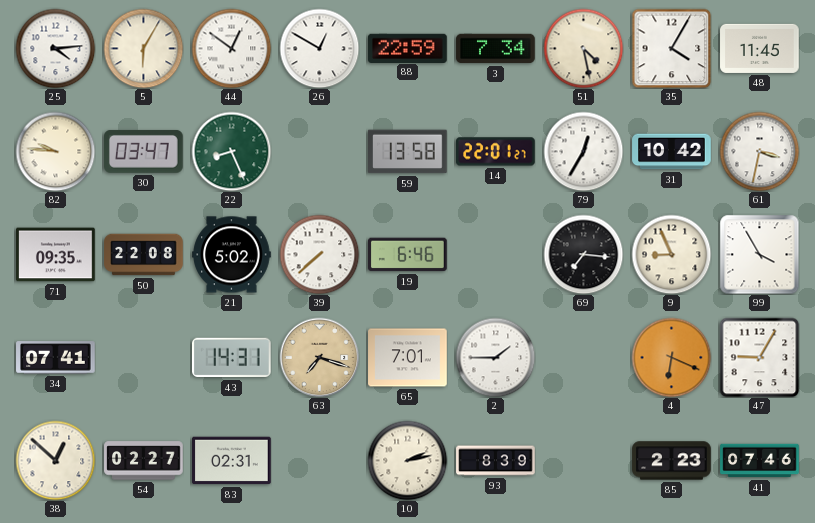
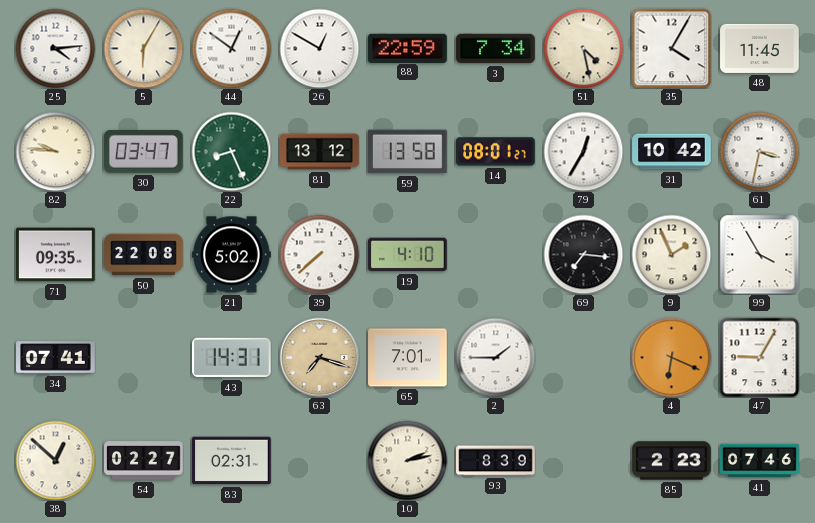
81: none -> 13:12 (320, 152)
14: 22:01 -> 08:01 (496, 152)
19: 6:46 -> 4:10 (408, 255)
9: 8:56 -> 1:56 (671, 254)
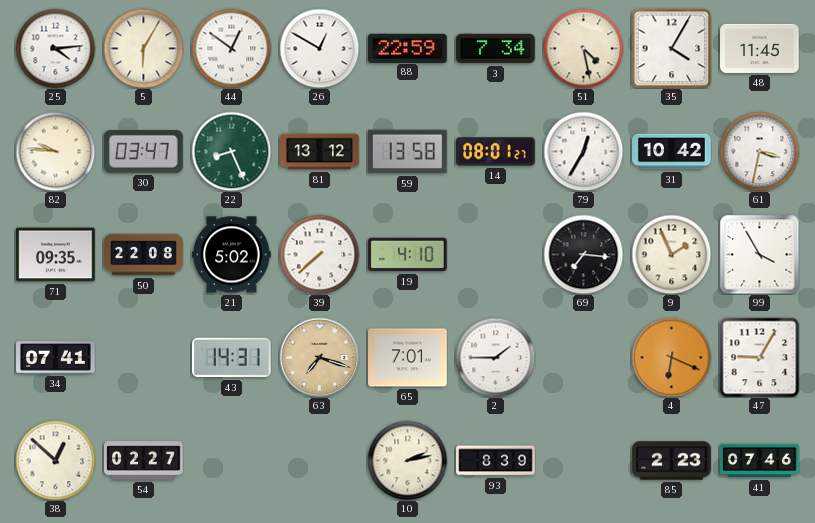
83: 02:31 -> none (232, 461)
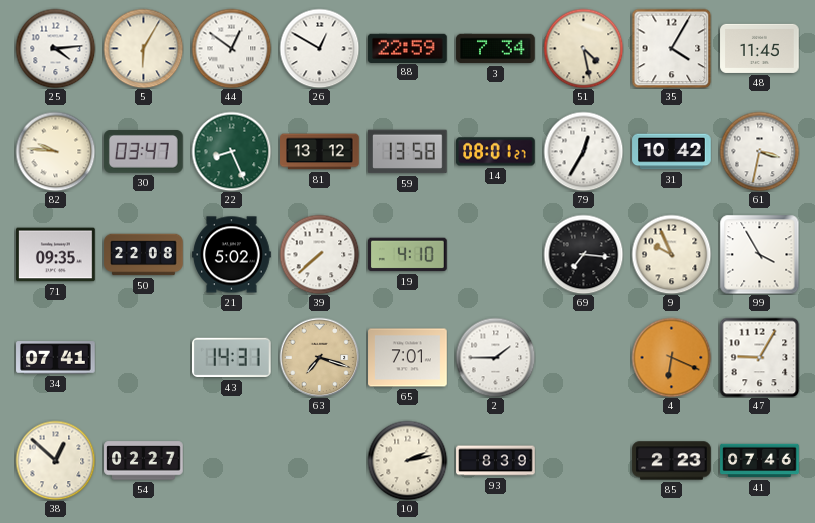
9: 1:56 -> 9:56 (671, 254)
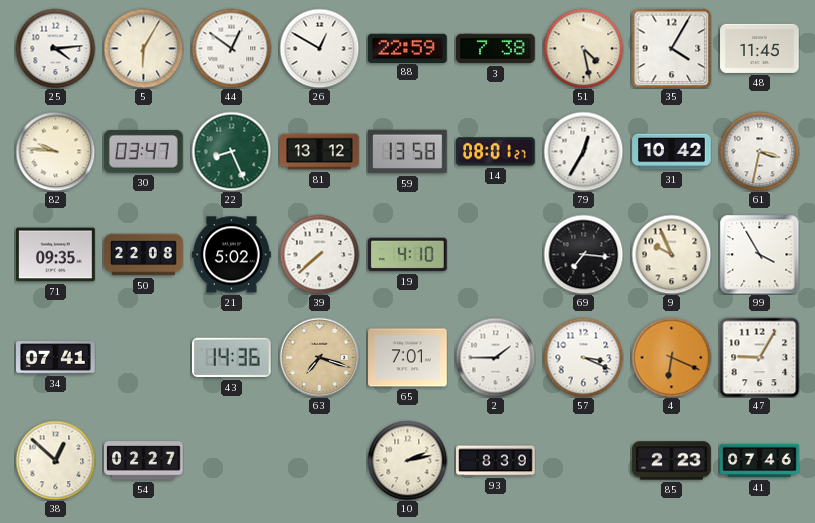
3: 7:34 -> 7:38 (496, 49)
43: 14:31 -> 14:36 (232, 358)
57: none -> 3:19 (583, 357)
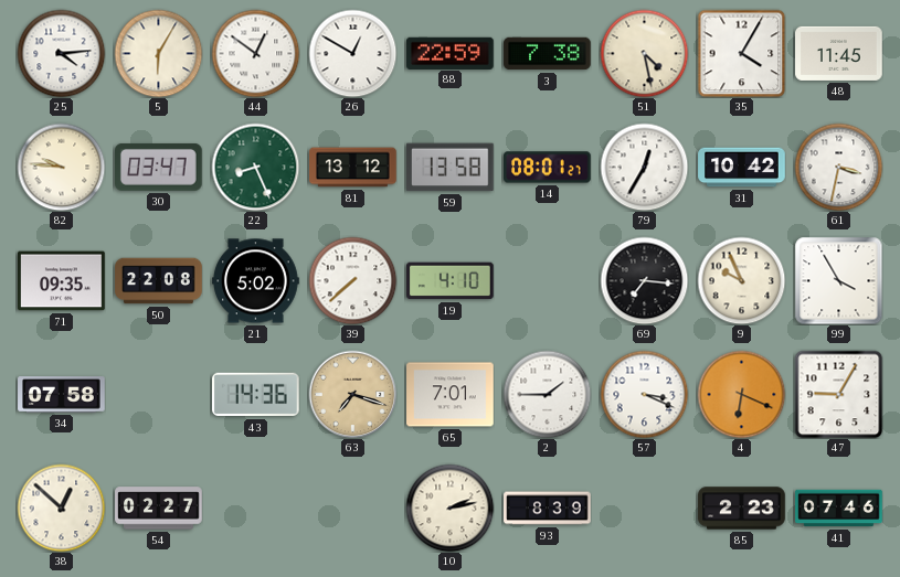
34: 07:41 -> 07:58 (62, 395)
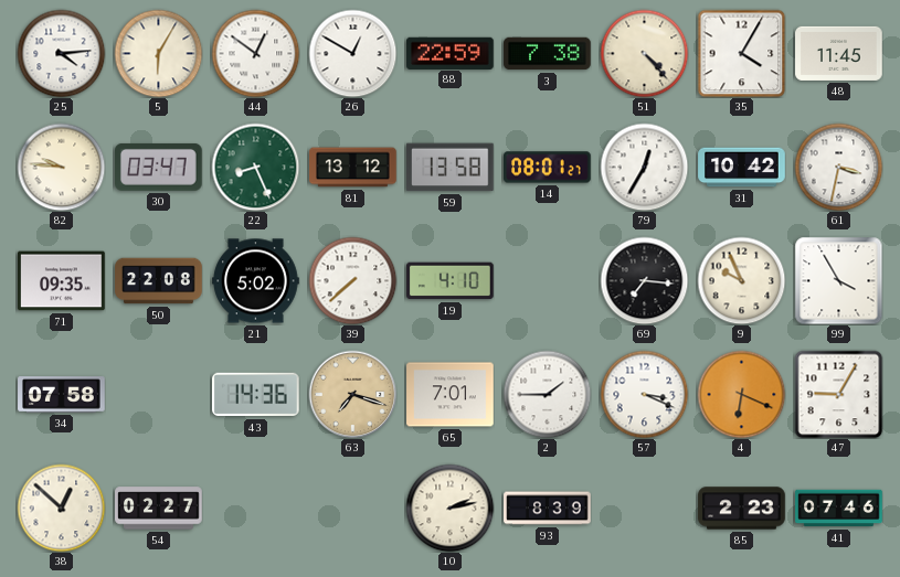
51: 4:28 -> 4:23 (644, 53)
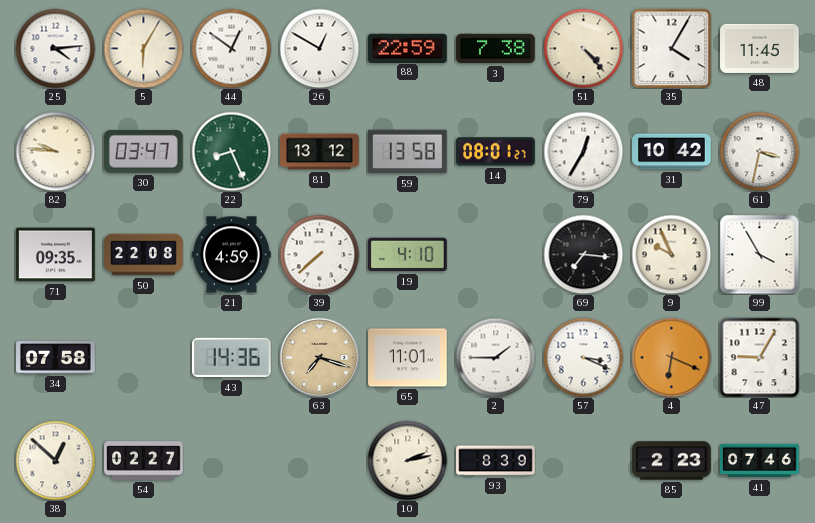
21: 5:02 -> 4:59 (232, 255)
65: 7:01 -> 11:01 (408, 358)
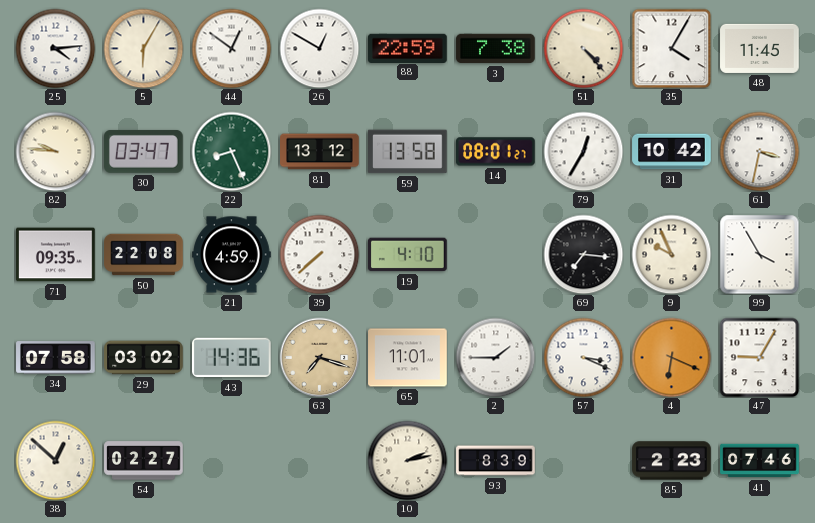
29: none -> 03:02 (144, 358)
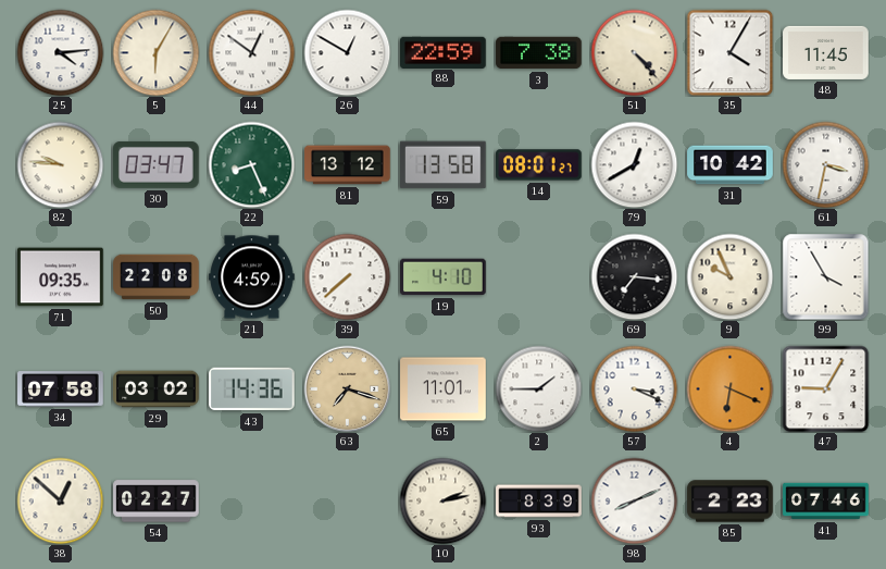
79: 12:35 -> 12:40 (634, 164)
98: none -> 8:11 (634, 500)
